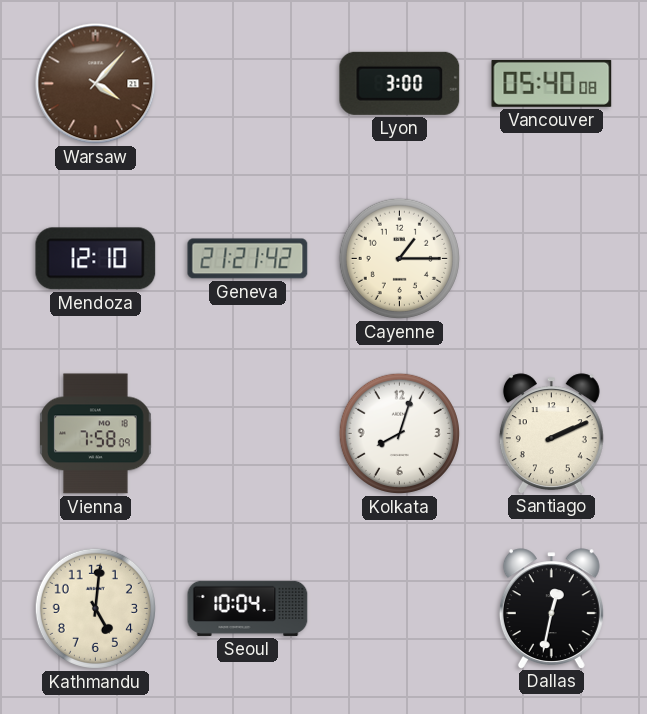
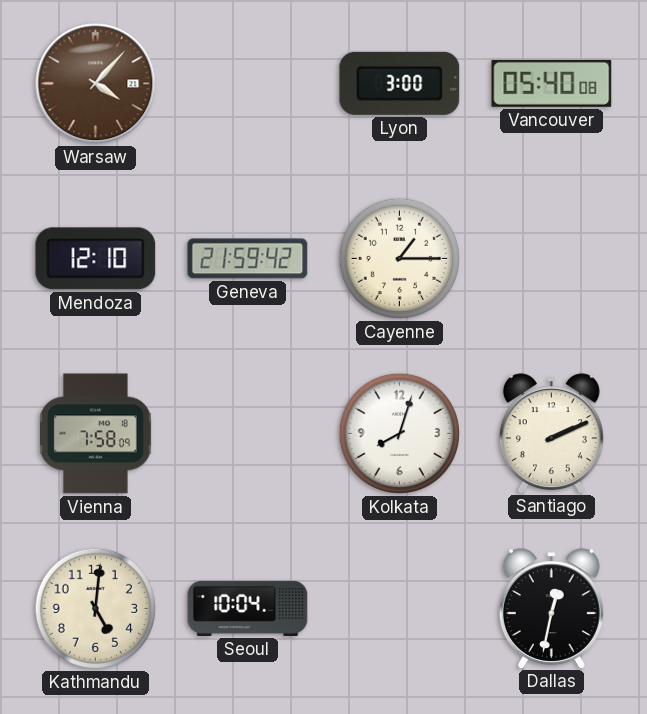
Geneva: 21:21 -> 21:59 (248, 259)
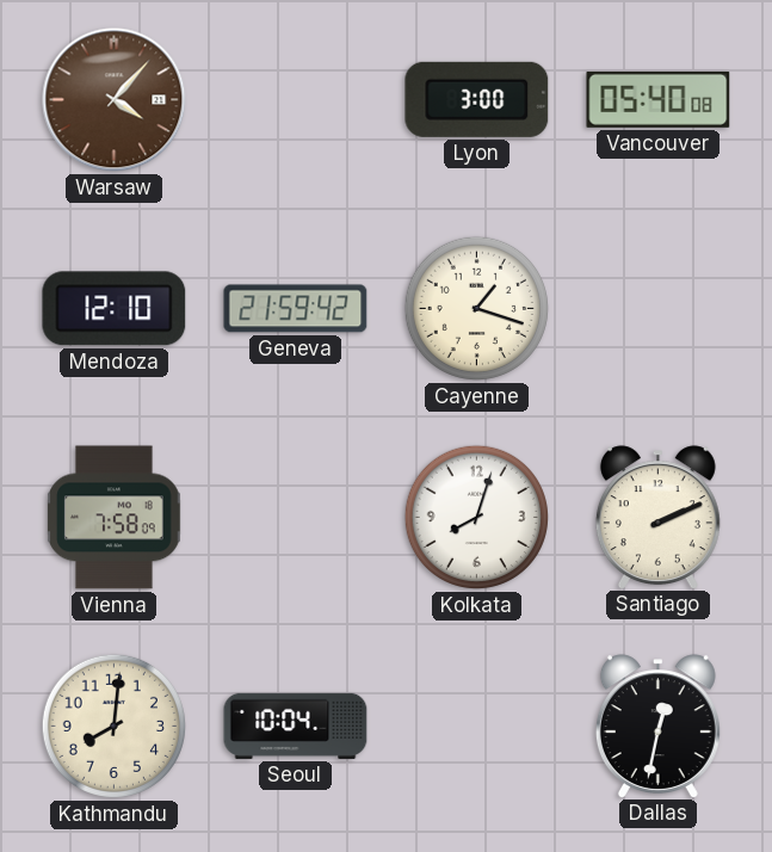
Cayenne: 1:15 -> 1:18 (476, 308)
Kathmandu: 5:01 -> 8:01 (113, 726)
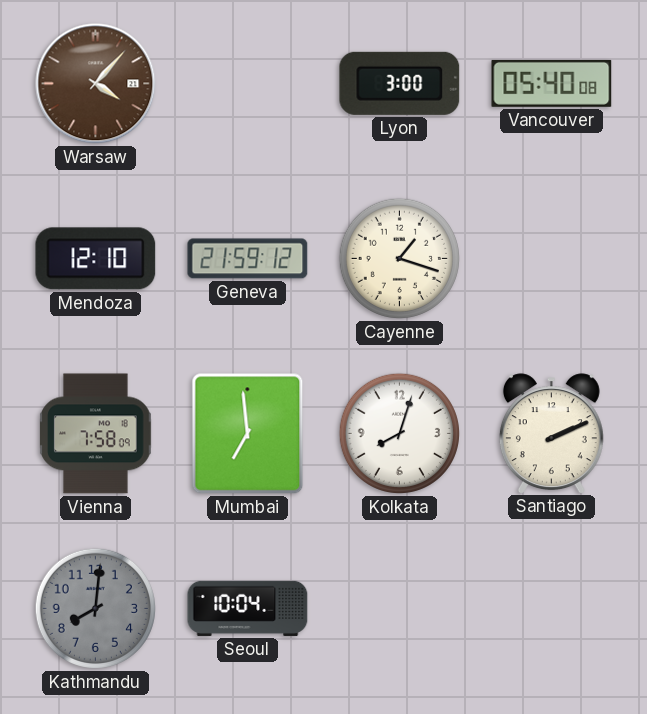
Geneva: 21:59:42 -> 21:59:12 (248, 259)
Mumbai: none -> 6:59 (248, 434)
Kathmandu dial: cream -> grey (95, 608)
Dallas: 12:32 -> none (657, 726)
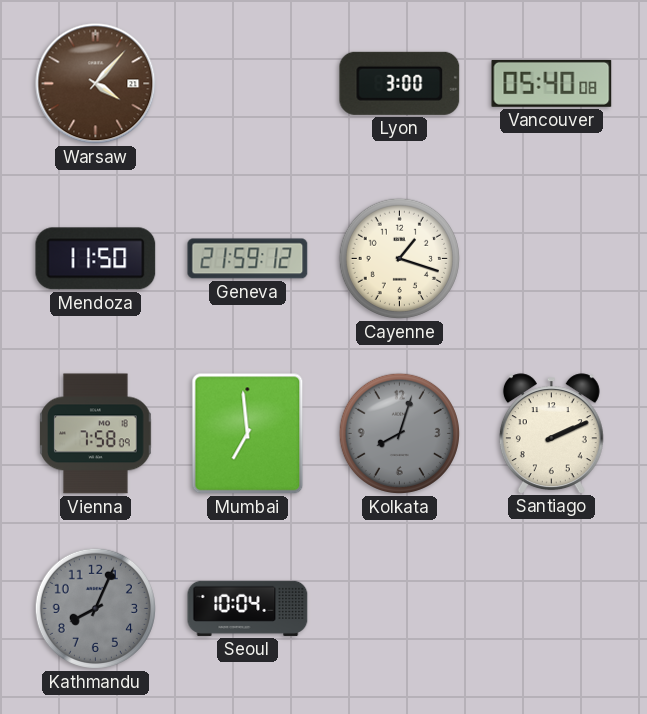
Mendoza: 12:10 -> 11:50 (96, 259)
Kolkata dial: white -> grey (399, 433)
Kathmandu: 8:01 -> 8:04 (95, 608)
